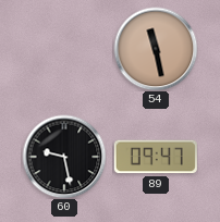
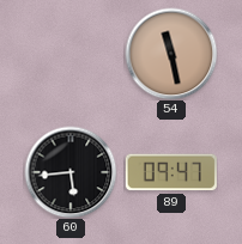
60: 9:28 -> 5:44 (71, 172)
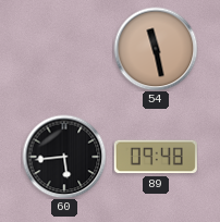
89: 09:47 -> 09:48 (156, 157)
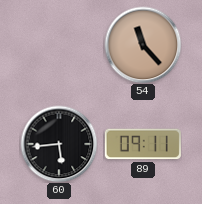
54: 11:28 -> 11:23 (143, 45)
89: 09:48 -> 09:11 (143, 144)
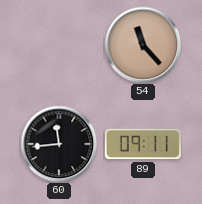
60: 5:44 -> 11:44 (59, 144)
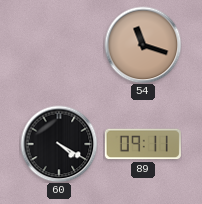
54: 11:23 -> 11:18 (143, 45)
60: 11:44 -> 4:20 (59, 144)
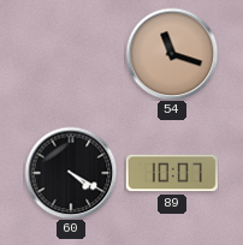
89: 09:11 -> 10:07 (172, 173)
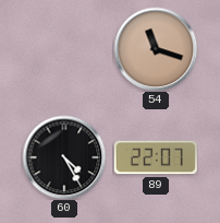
60: 4:20 -> 4:25 (64, 157)
89: 10:07 -> 22:07 (156, 157)
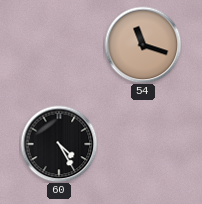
89: 22:07 -> none (156, 157)
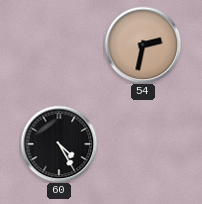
54: 11:18 -> 2:32 (143, 45)
